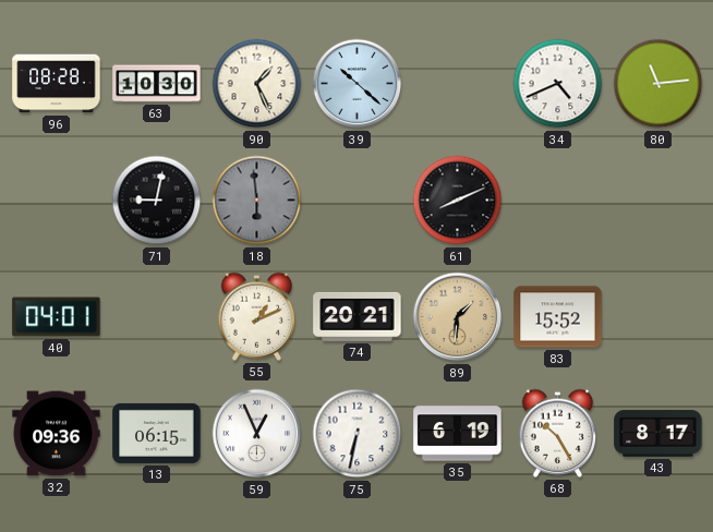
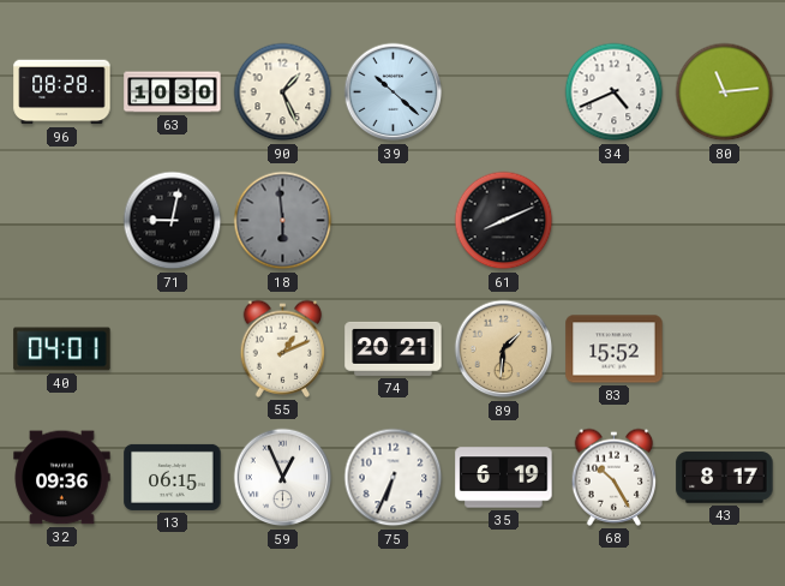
75: 6:32 -> 6:34 (394, 478)
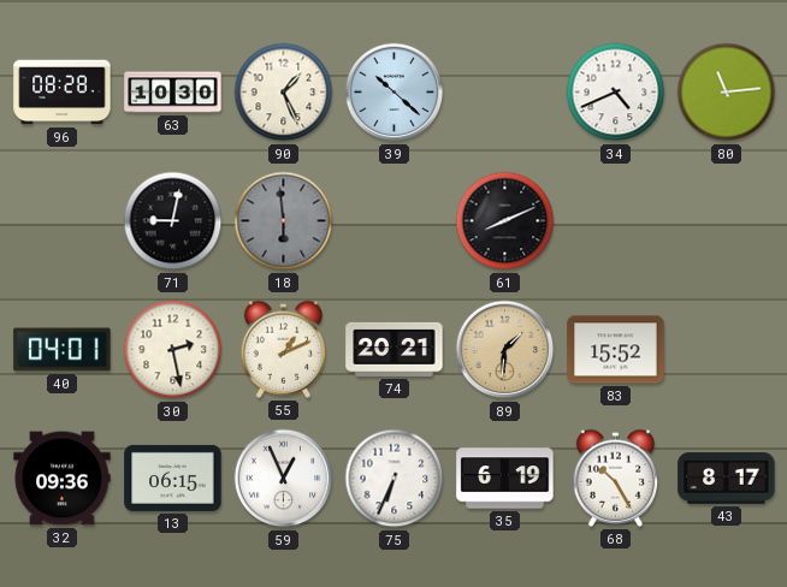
30: none -> 2:28 (173, 350)
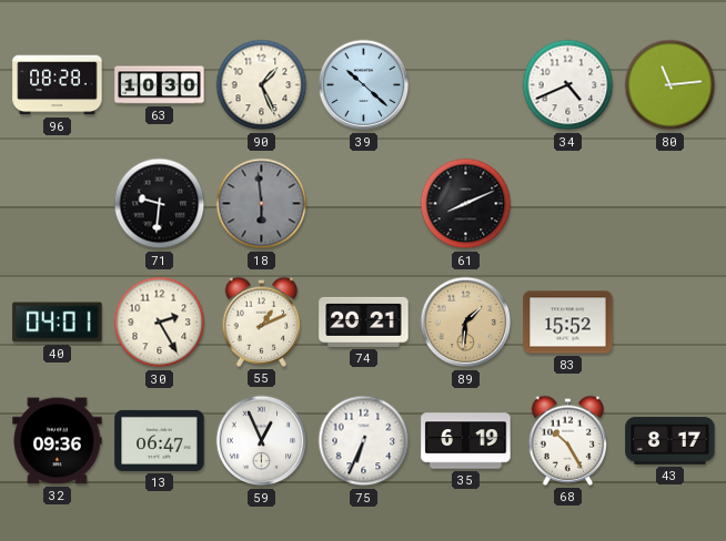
71: 9:02 -> 9:31 (160, 204)
30: 2:28 -> 2:25 (160, 323)
13: 06:15 -> 06:47 (160, 440)
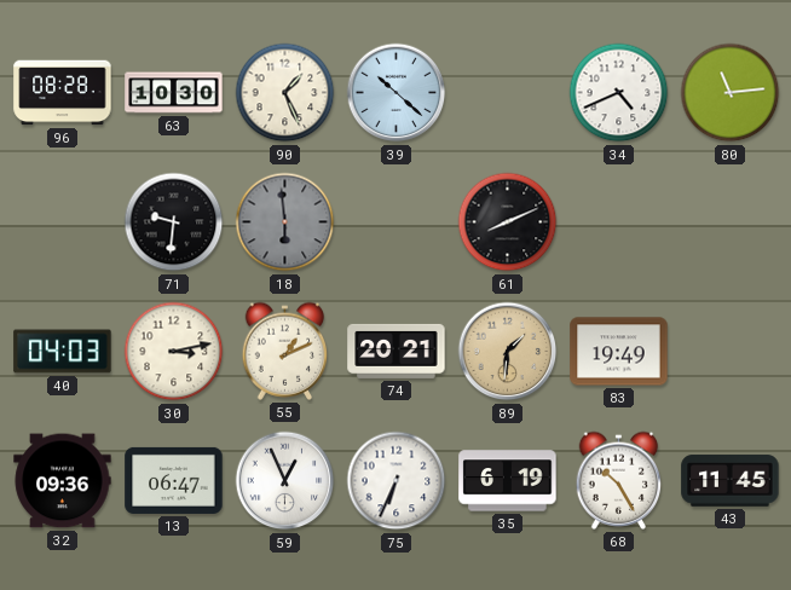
40: 04:01 -> 04:03 (63, 352)
30: 2:25 -> 3:13 (174, 352)
83: 15:52 -> 19:49 (619, 352)
43: 8:17 -> 11:45 (731, 481)
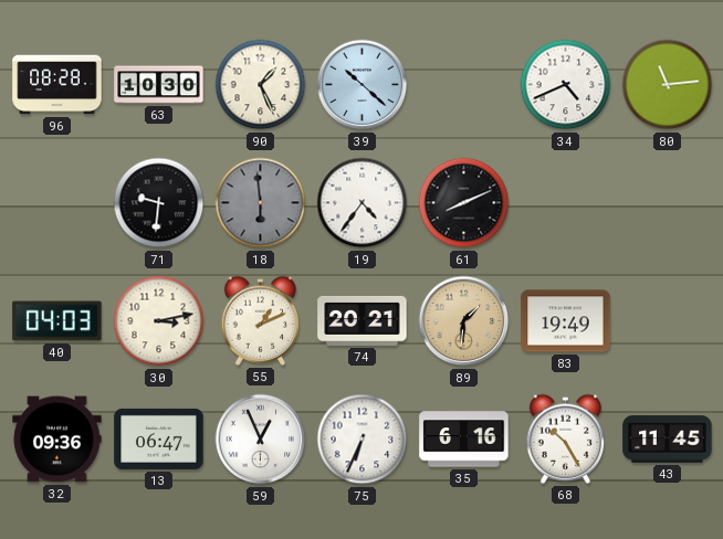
19: none -> 4:36 (363, 203)
35: 6:19 -> 6:16 (464, 440)
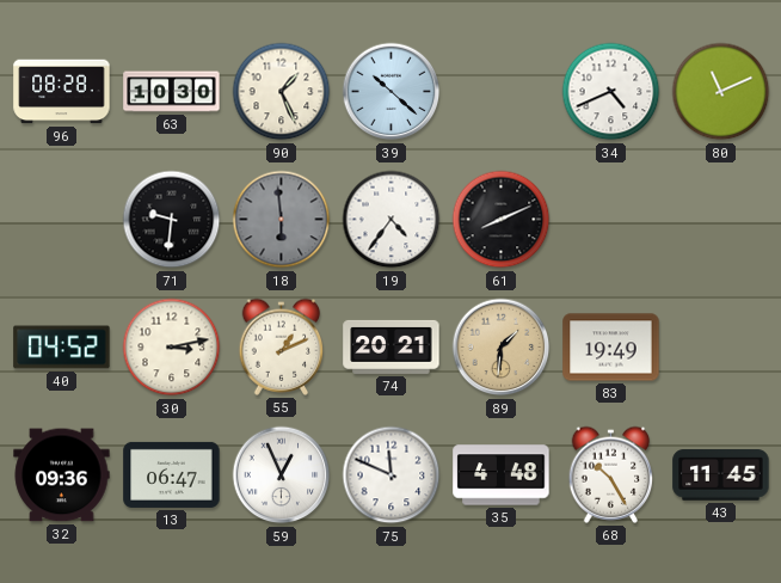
80: 11:14 -> 11:11 (721, 92)
40: 04:03 -> 04:52 (62, 348)
75: 6:34 -> 11:49 (392, 475)
35: 6:16 -> 4:48 (502, 475)
